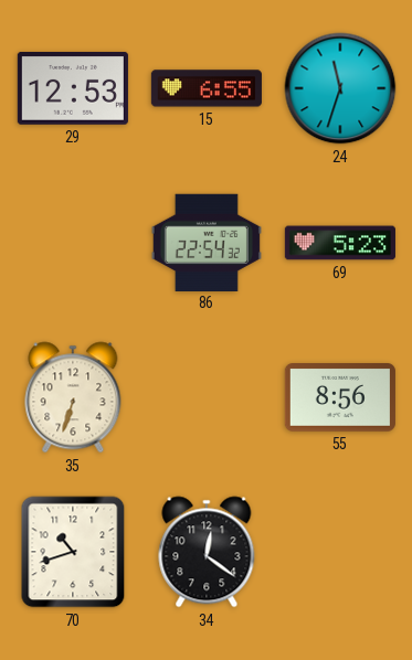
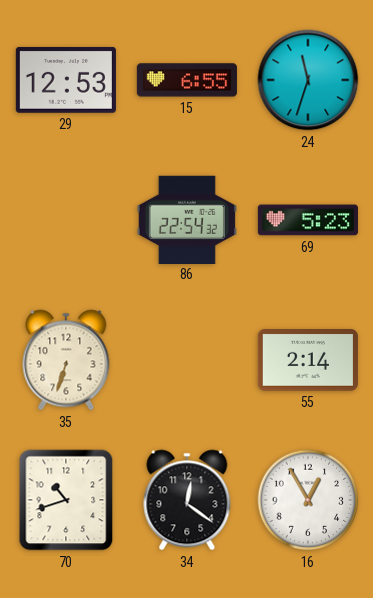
55: 8:56 -> 2:14 (308, 361)
16: none -> 12:55 (308, 500)
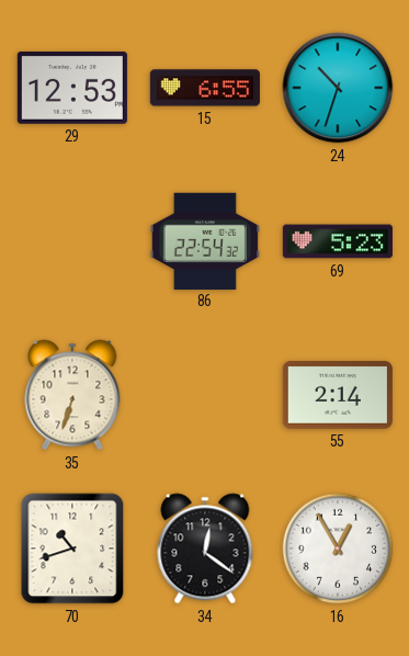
24: 11:33 -> 10:33 (338, 88)
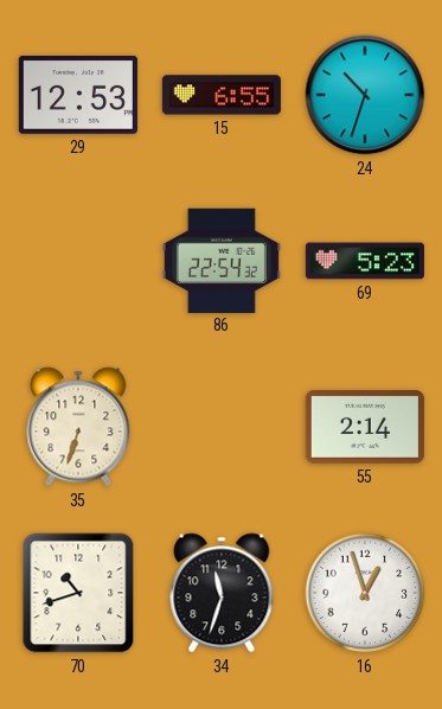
34: 12:21 -> 11:33 (222, 593)
16: 12:55 -> 12:57 (365, 593)
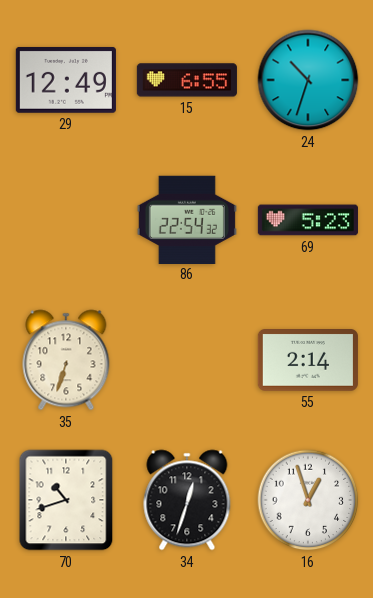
29: 12:53 -> 12:49 (66, 80)
34: 11:33 -> 12:33 (187, 500)
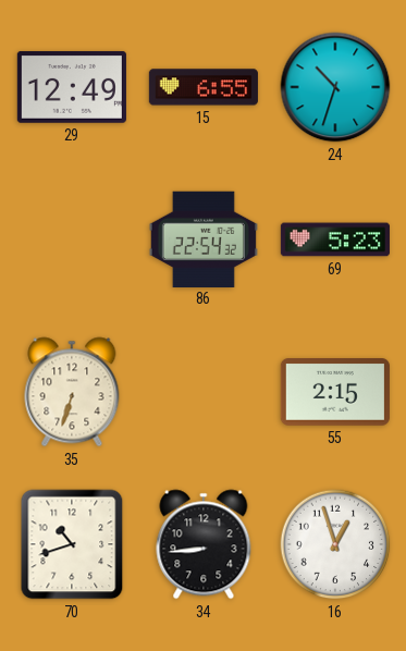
55: 2:14 -> 2:15 (335, 393)
34: 12:33 -> 8:44 (204, 544)
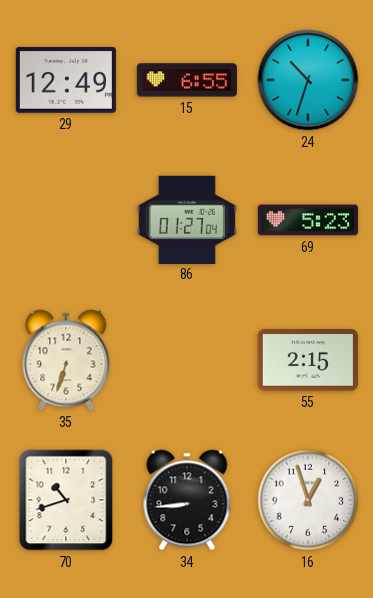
86: 22:54 -> 01:27 (187, 219)
